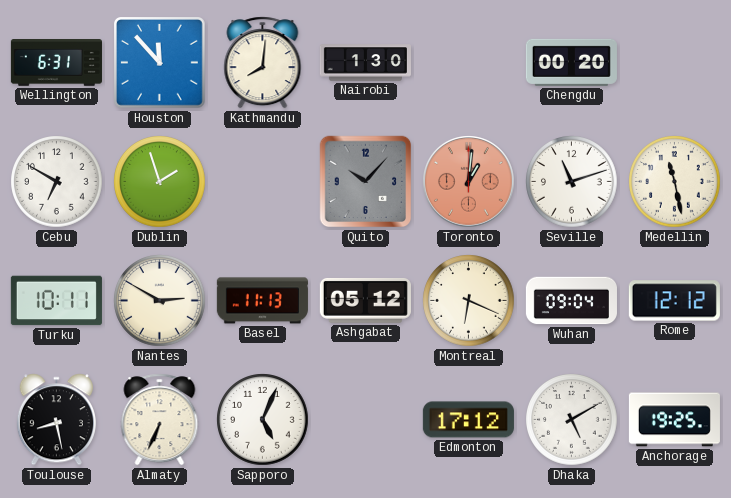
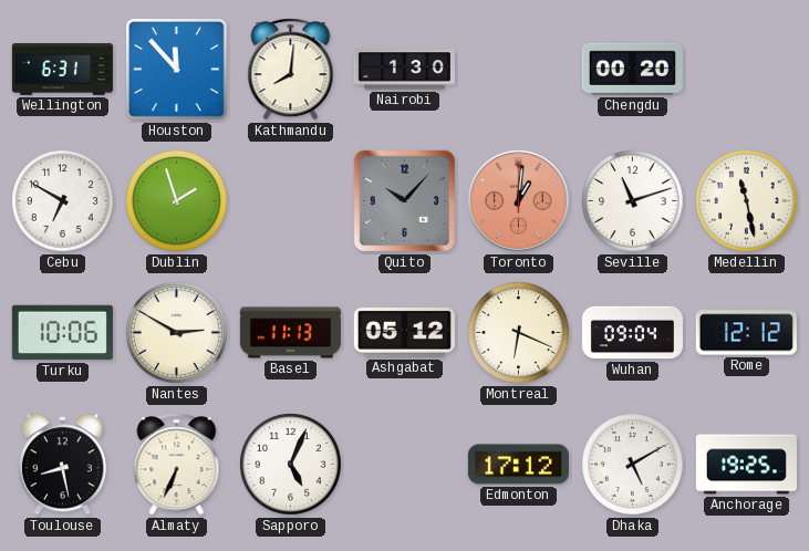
Turku: 10:11 -> 10:06 (62, 333)
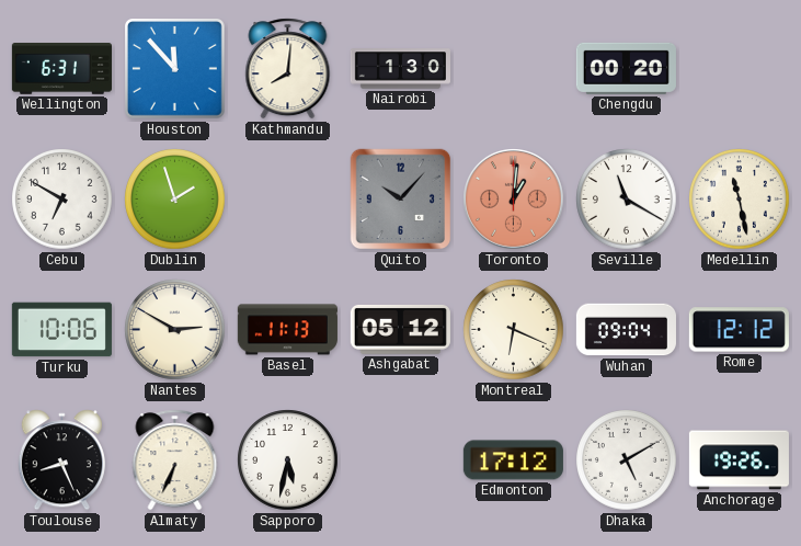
Seville: 11:12 -> 11:20 (627, 200)
Toulouse: 8:28 -> 8:26 (61, 460)
Sapporo: 5:04 -> 5:32 (288, 460)
Anchorage: 19:25 -> 19:26 (739, 460)
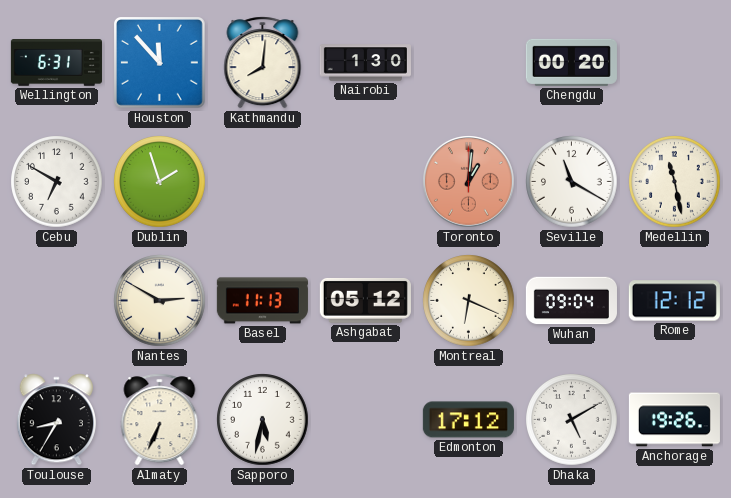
Quito: 10:07 -> none (401, 200)
Turku: 10:06 -> none (61, 330)
Toulouse: 8:26 -> 8:35 (56, 420)
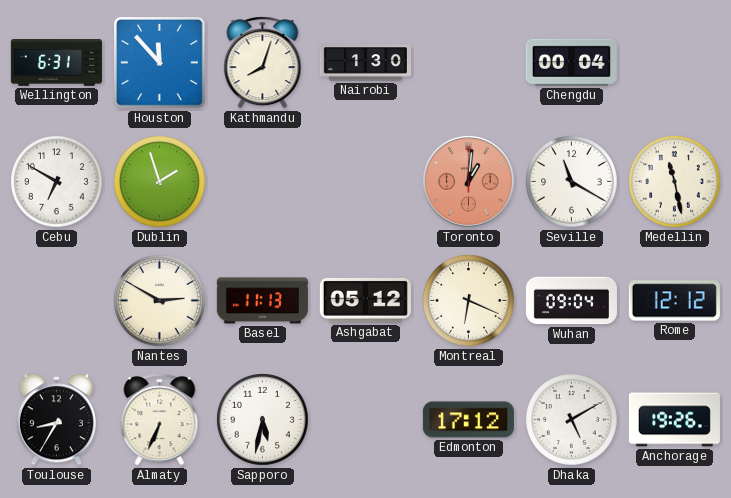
Kathmandu: 8:01 -> 8:03 (263, 63)
Chengdu: 00:20 -> 00:04 (571, 62)
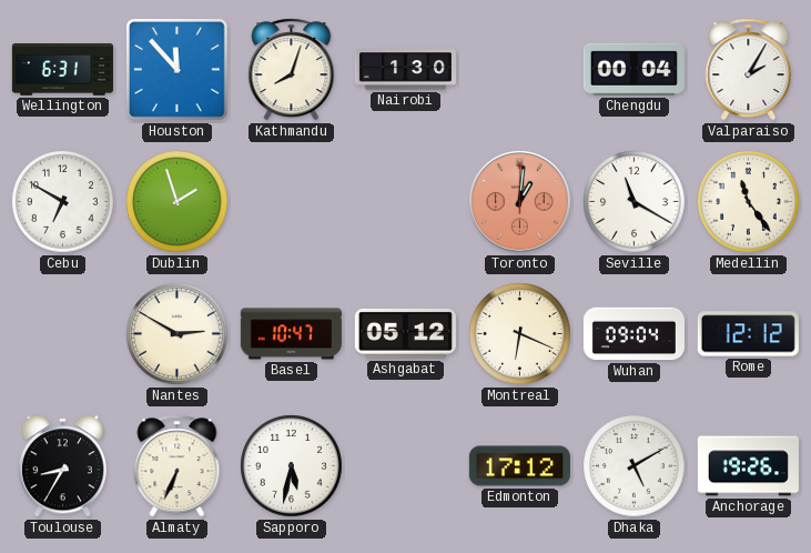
Valparaiso: none -> 2:05 (749, 70)
Medellin: 11:28 -> 11:24 (749, 202)
Basel: 11:13 -> 10:47 (291, 334)
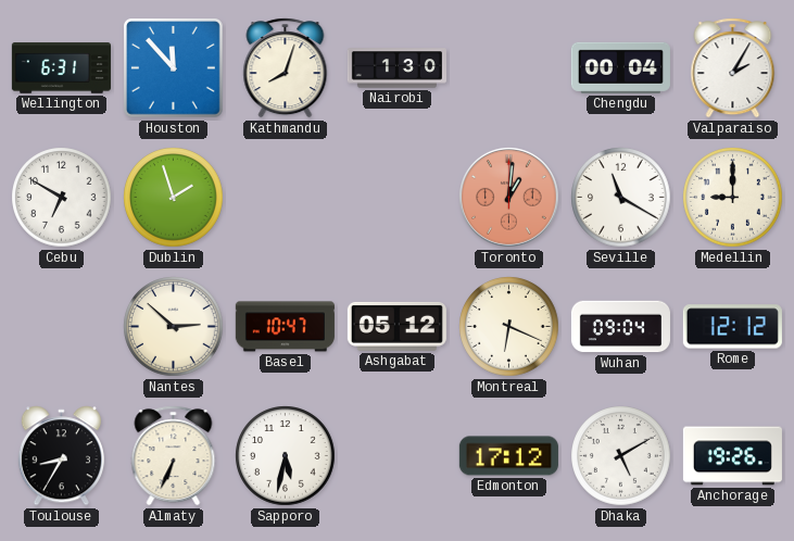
Medellin: 11:24 -> 9:00 (733, 198)
Nantes: 2:50 -> 2:52 (174, 327)
